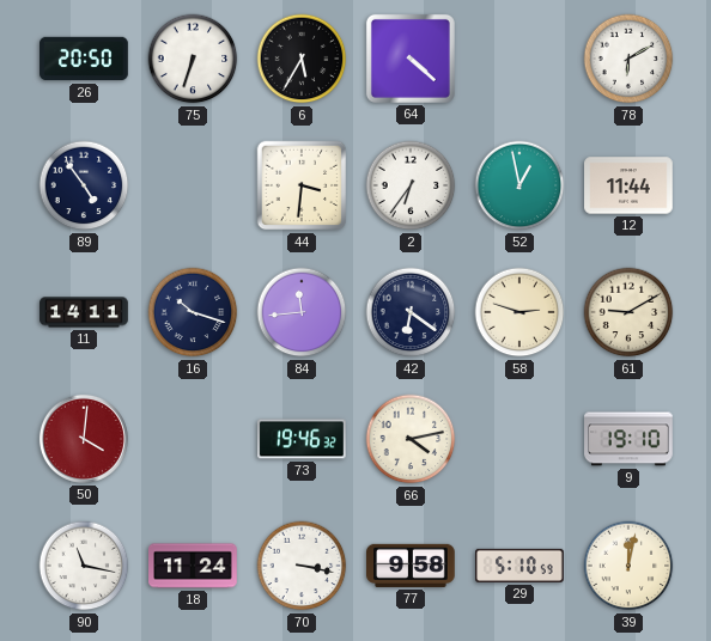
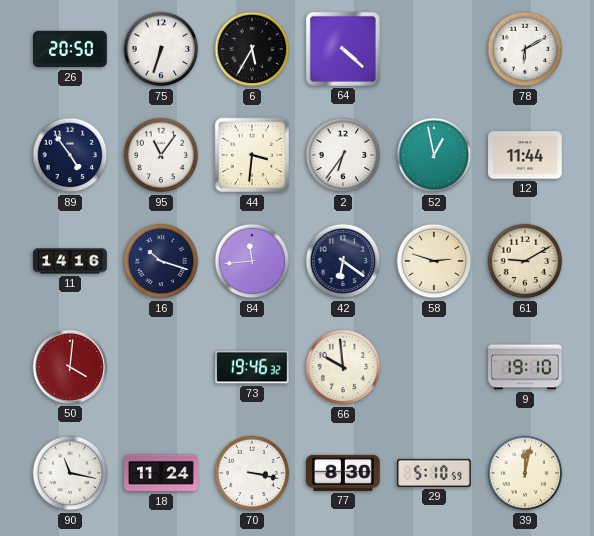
95: none -> 11:06 (161, 155)
11: 14:11 -> 14:16 (70, 261)
66: 4:13 -> 9:59 (343, 367)
77: 9:58 -> 8:30 (344, 473)
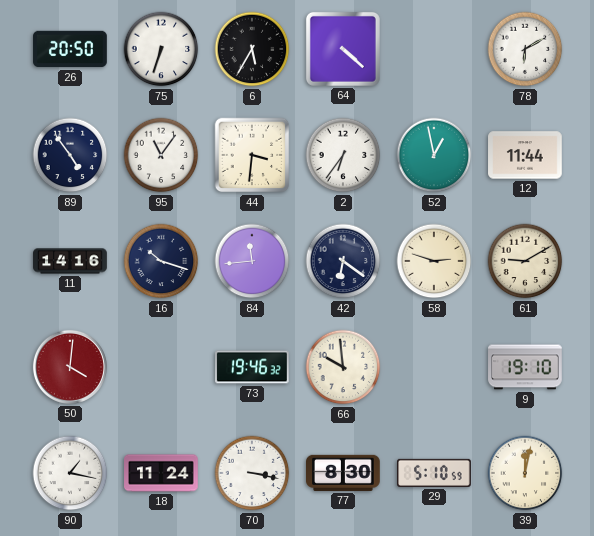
90: 11:17 -> 1:17 (70, 473)
